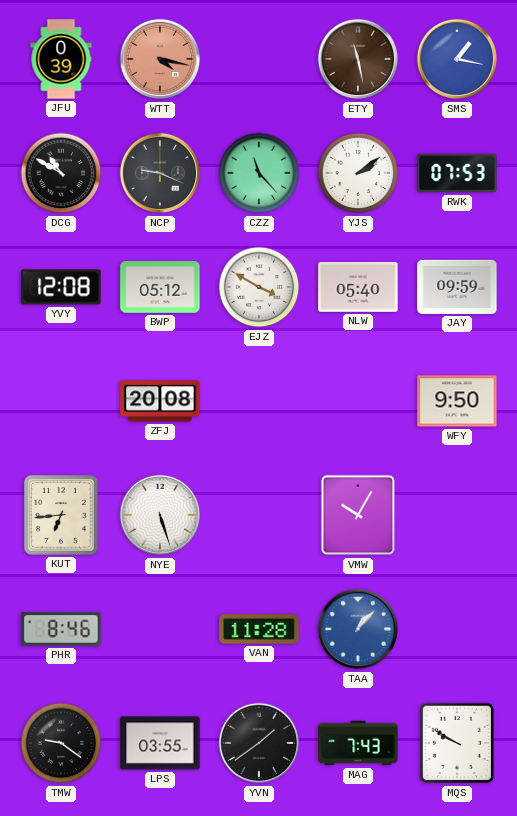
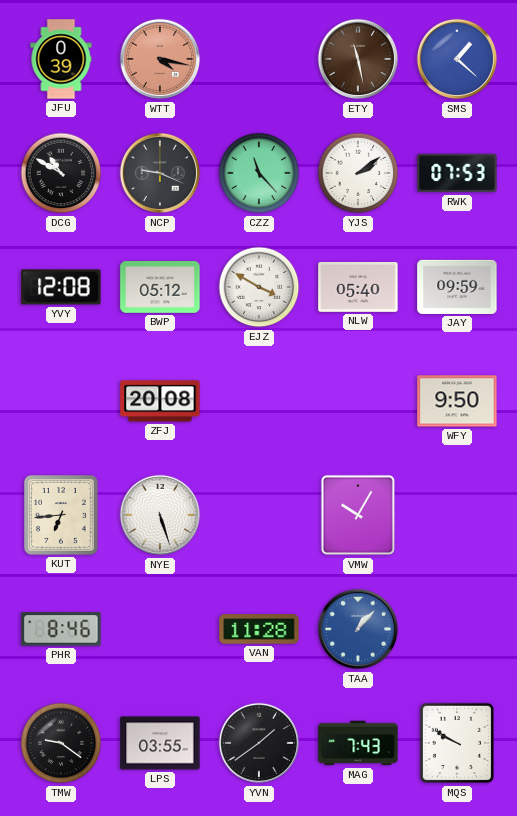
SMS: 1:17 -> 1:22 (457, 59)
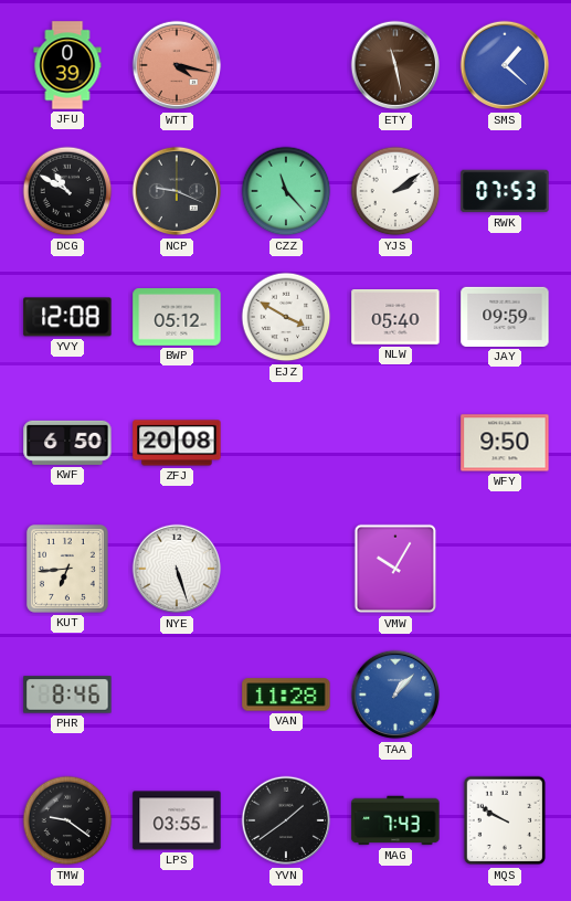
KWF: none -> 6:50 (67, 443)
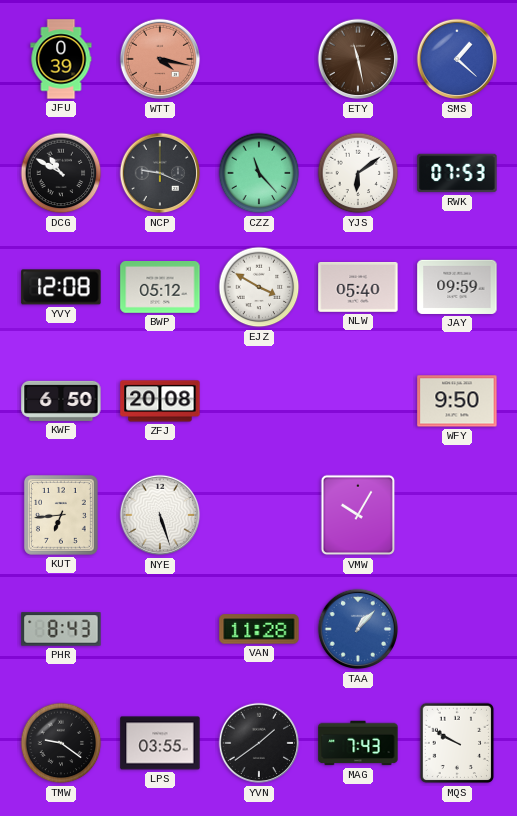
YJS: 2:09 -> 6:09 (358, 173)
PHR: 8:46 -> 8:43 (61, 629)
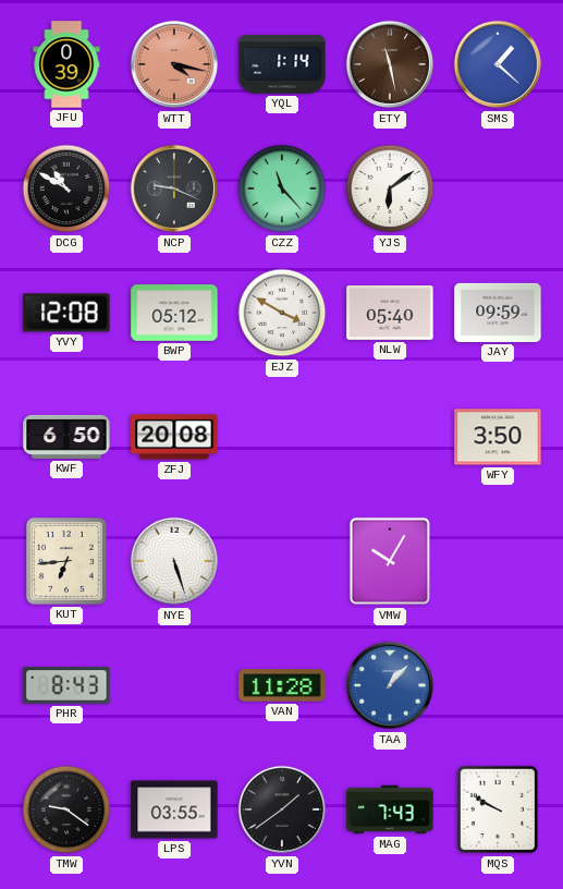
YQL: none -> 1:14 (282, 64)
RWK: 07:53 -> none (457, 173)
WFY: 9:50 -> 3:50 (498, 437)
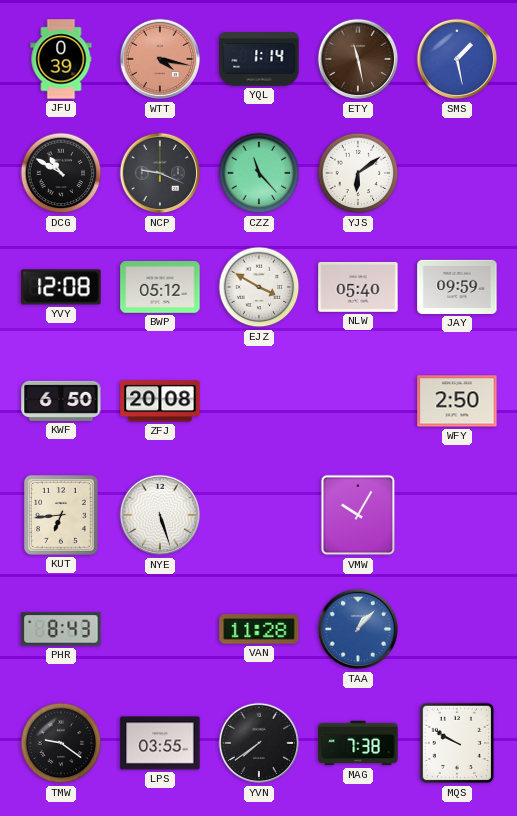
SMS: 1:22 -> 1:28 (457, 59)
WFY: 3:50 -> 2:50 (457, 401)
YVN: 1:39 -> 7:39 (259, 743)
MAG: 7:43 -> 7:38 (358, 743)
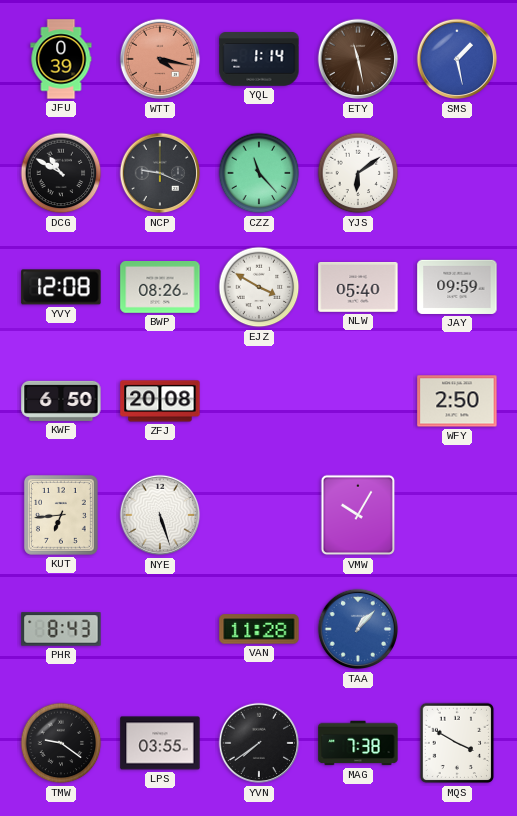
BWP: 05:12 -> 08:26 (160, 288)
MQS: 9:50 -> 3:50 (457, 743)
